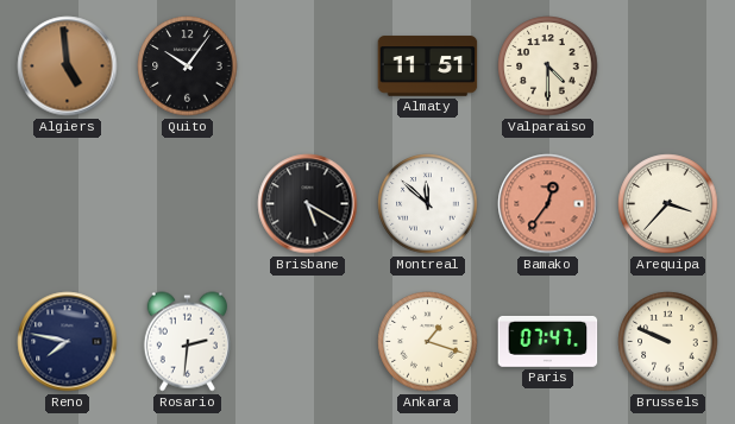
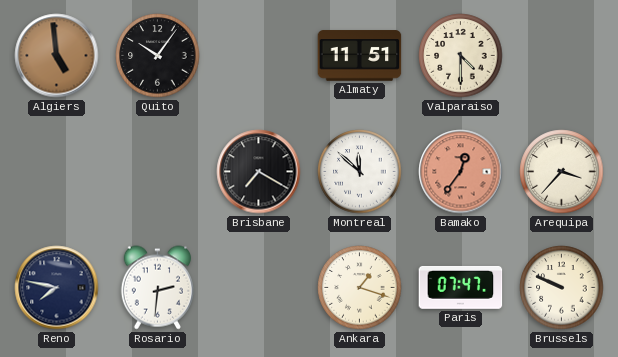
Brisbane: 5:20 -> 7:20 (259, 172)
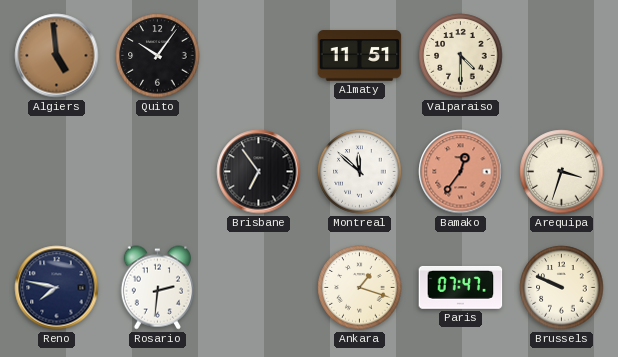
Brisbane: 7:20 -> 6:54 (259, 172)
Arequipa: 3:37 -> 3:33 (562, 172)
